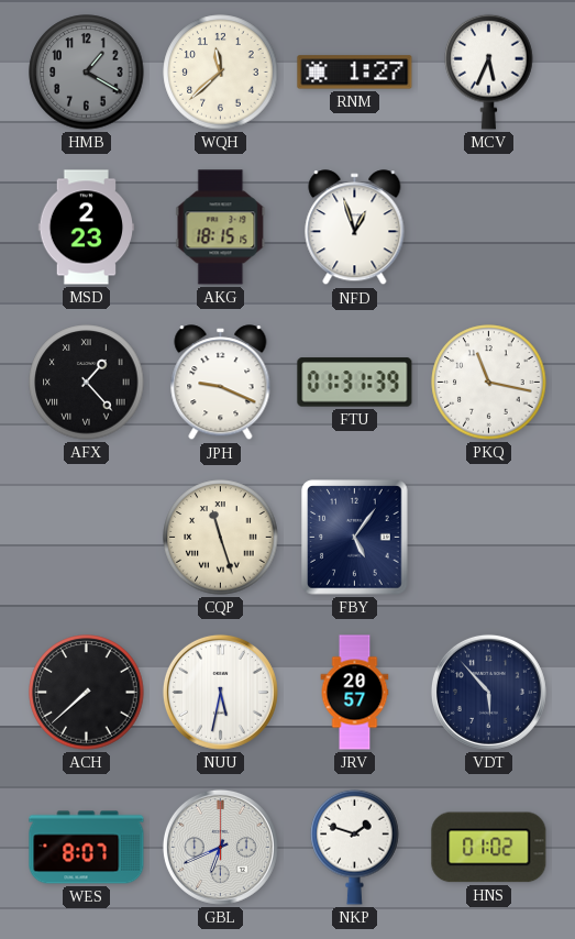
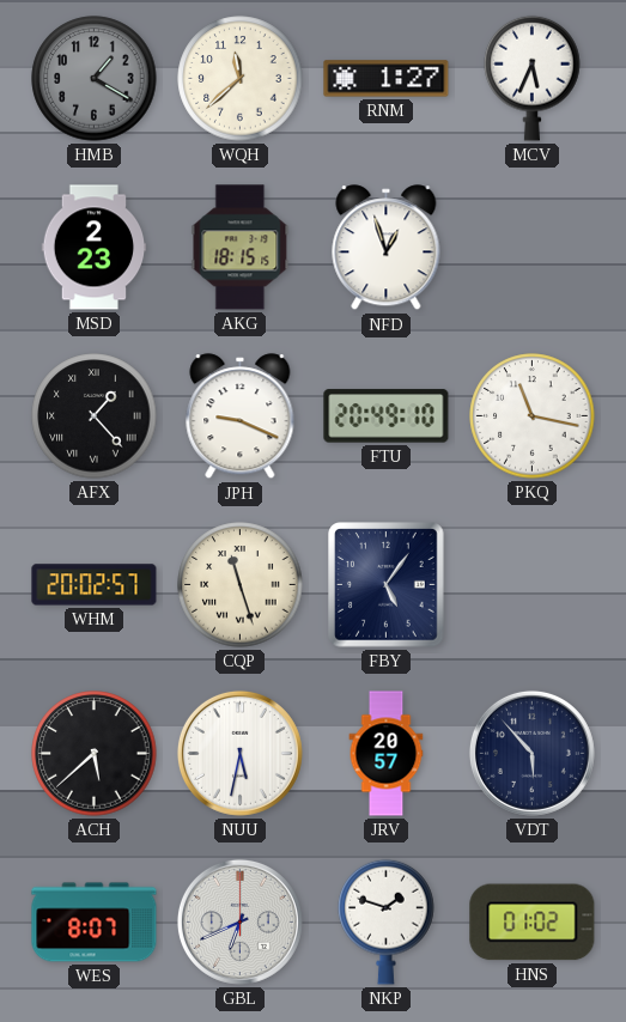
FTU: 01:31 -> 20:49 (387, 416)
WHM: none -> 20:02 (95, 585)
ACH: 7:38 -> 5:38 (95, 754)
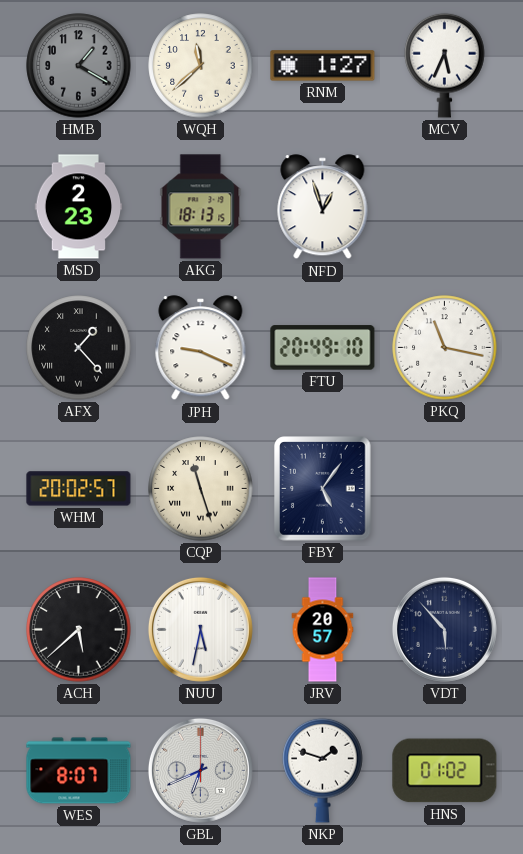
AKG: 18:15 -> 18:13 (201, 207)
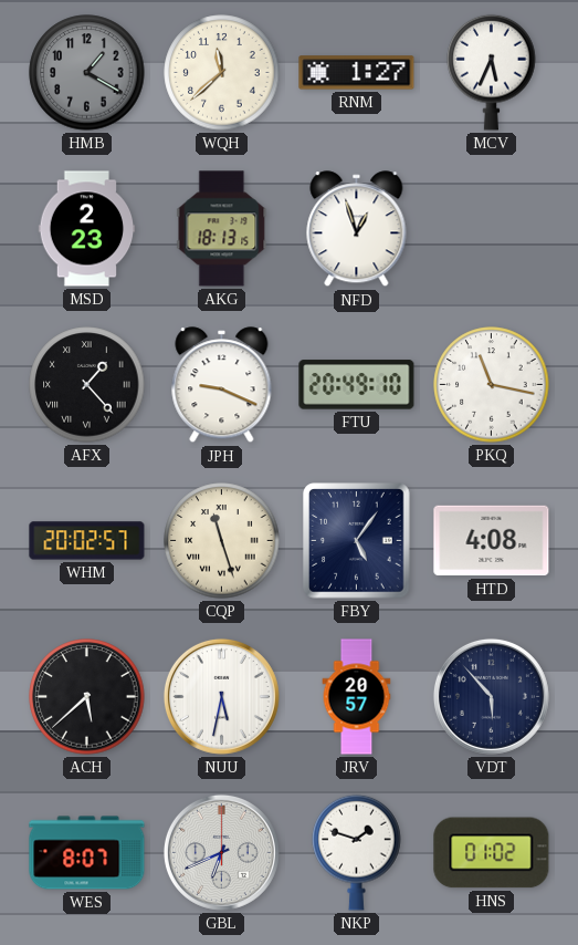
HTD: none -> 4:08 (492, 541)
